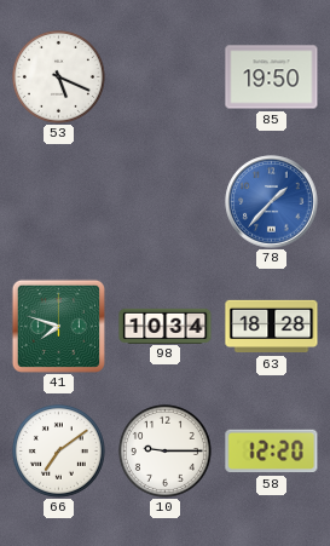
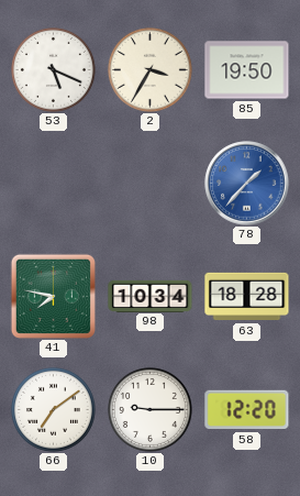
2: none -> 3:35 (149, 69)
41: 7:48 -> 7:47 (53, 296)
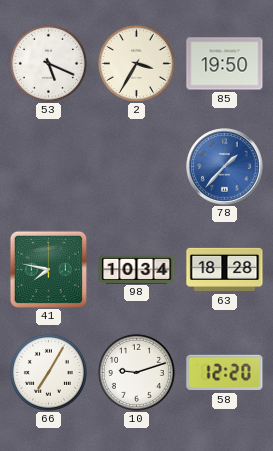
66: 7:09 -> 7:05 (48, 372)
10: 9:15 -> 9:12 (136, 372)
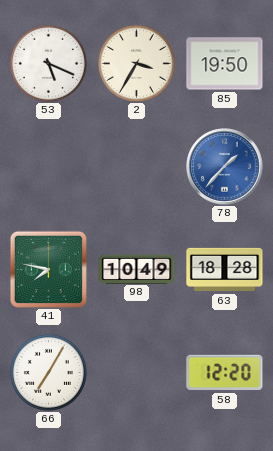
98: 10:34 -> 10:49 (137, 269)
10: 9:12 -> none (136, 372)
